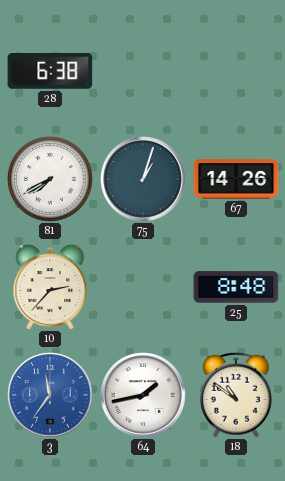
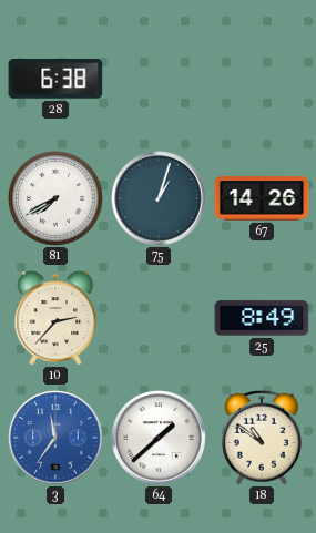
25: 8:48 -> 8:49 (262, 318)
64: 1:43 -> 1:38 (159, 438)
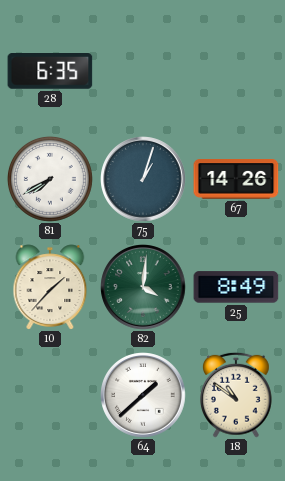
28: 6:38 -> 6:35 (50, 72)
10: 2:37 -> 1:37 (50, 287)
82: none -> 4:01 (143, 287)
3: 11:36 -> none (55, 438)
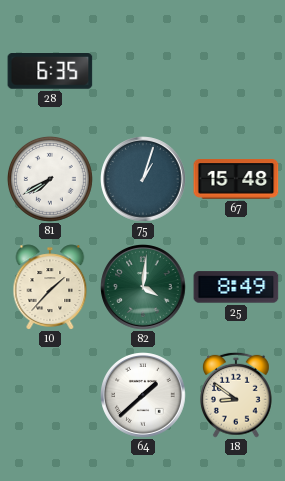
67: 14:26 -> 15:48 (236, 180)
18: 10:51 -> 8:51 (237, 395)
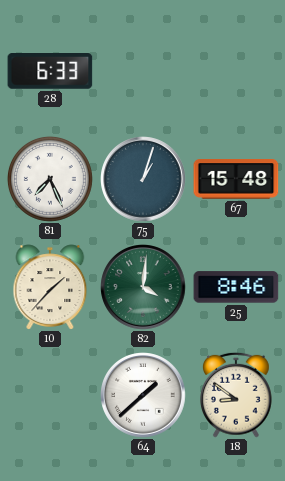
28: 6:35 -> 6:33 (50, 72)
81: 7:40 -> 7:26 (50, 179)
25: 8:49 -> 8:46 (236, 287)
